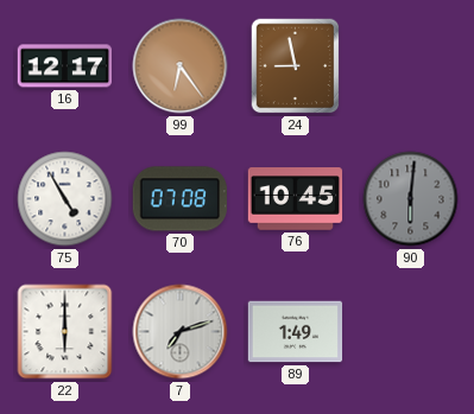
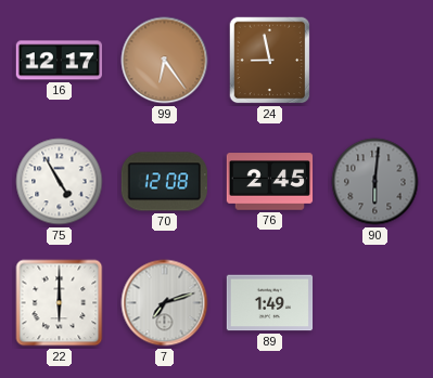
70: 07:08 -> 12:08 (164, 182)
76: 10:45 -> 2:45 (270, 182)
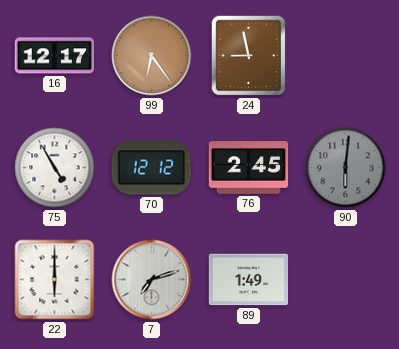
70: 12:08 -> 12:12 (151, 168)
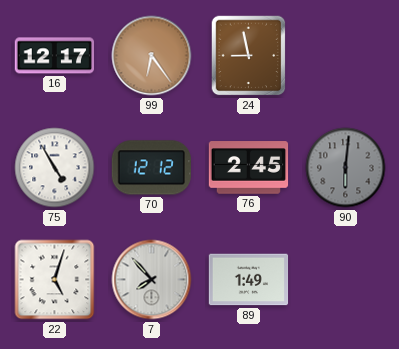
22: 6:00 -> 5:03 (55, 280)
7: 7:12 -> 7:53 (152, 280)
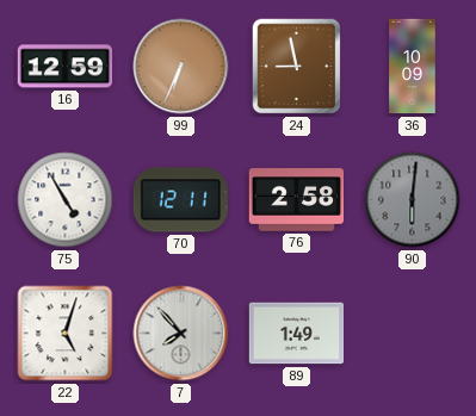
16: 12:17 -> 12:59 (64, 67)
99: 6:24 -> 6:34 (181, 67)
36: none -> 10:09 (413, 67)
70: 12:12 -> 12:11 (180, 200)
76: 2:45 -> 2:58 (297, 200)
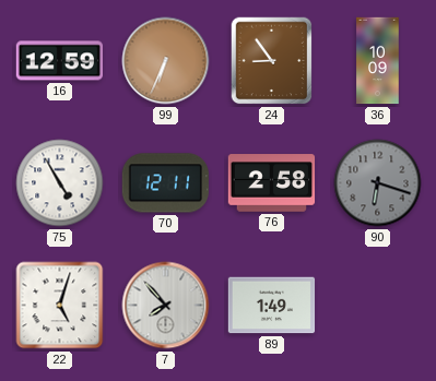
24: 8:58 -> 8:54 (272, 61)
90: 6:01 -> 6:18 (378, 183)
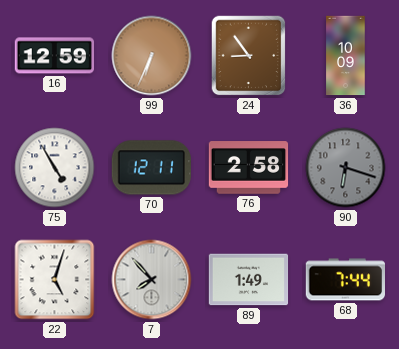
68: none -> 7:44 (345, 280)
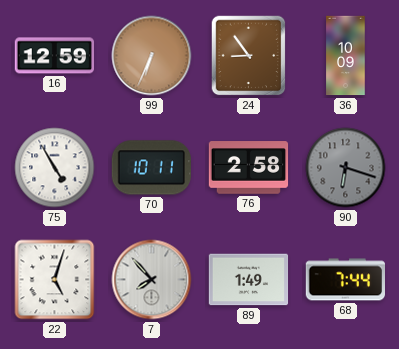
70: 12:11 -> 10:11 (151, 168)
